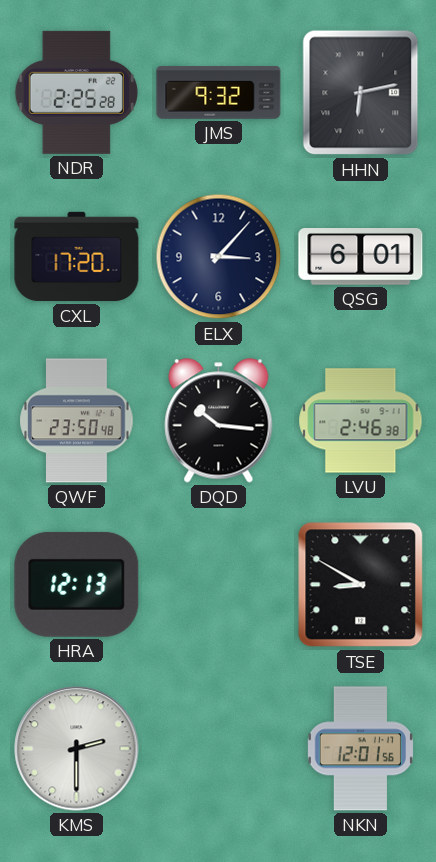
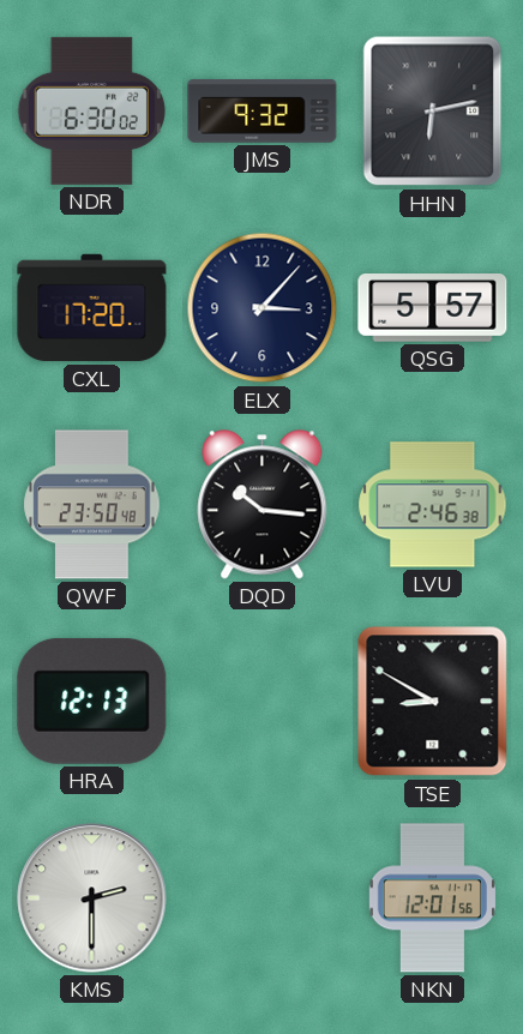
NDR: 2:25 -> 6:30 (91, 110)
QSG: 6:01 -> 5:57 (433, 308)
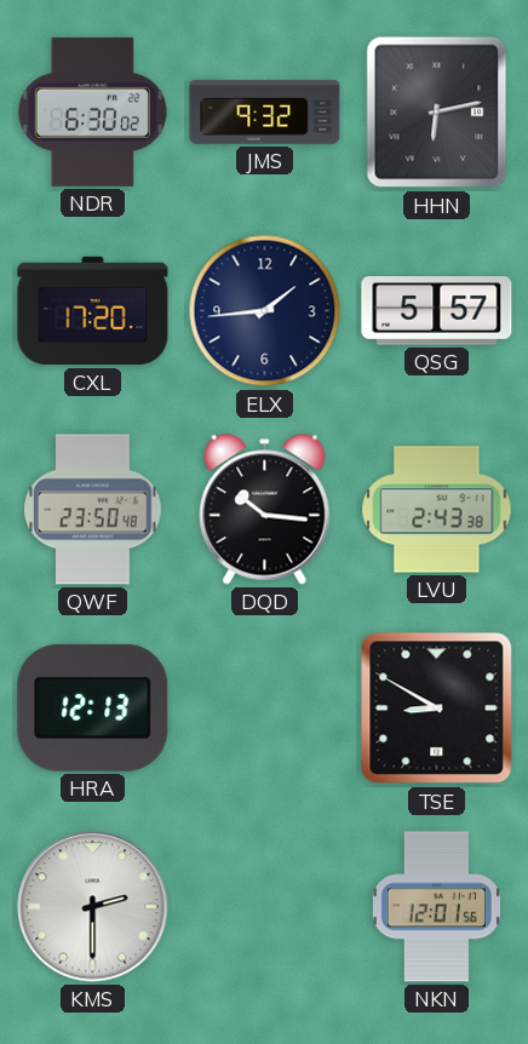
ELX: 3:07 -> 1:44 (265, 311)
LVU: 2:46 -> 2:43 (437, 510)
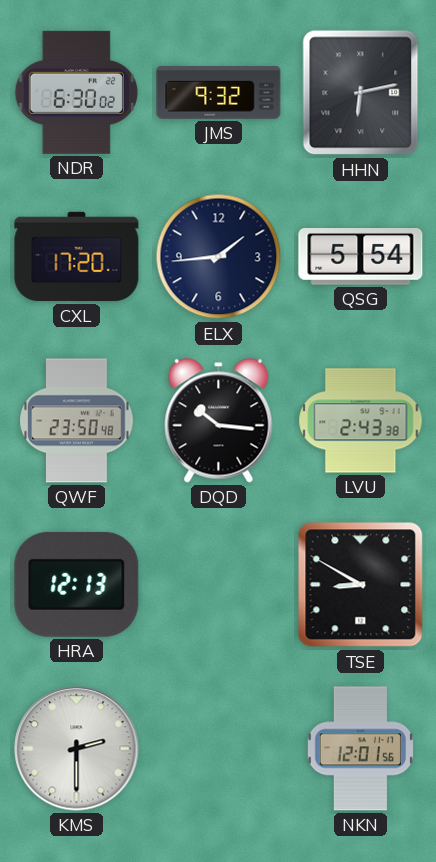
QSG: 5:57 -> 5:54 (361, 257)
